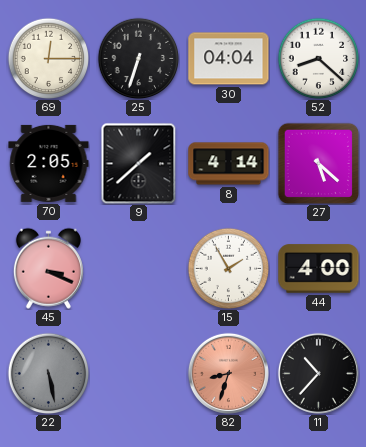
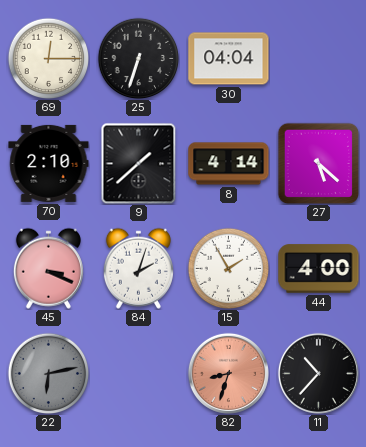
52: 8:22 -> none (318, 58)
70: 2:05 -> 2:10 (49, 163)
84: none -> 2:03 (138, 268)
22: 5:28 -> 6:13 (48, 373)
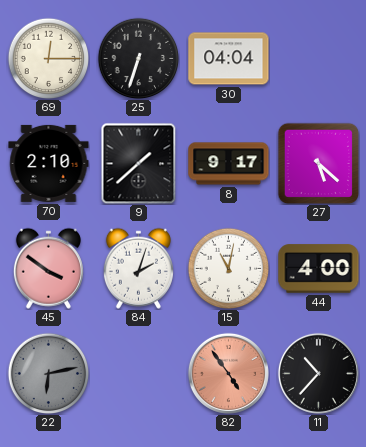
8: 4:14 -> 9:17 (229, 164)
45: 3:19 -> 3:51 (48, 268)
15: 1:55 -> 11:02 (228, 268)
82: 8:33 -> 4:54 (228, 373)
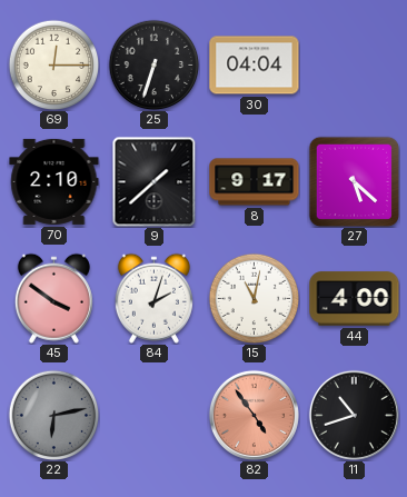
11: 10:37 -> 10:42 (354, 415)
